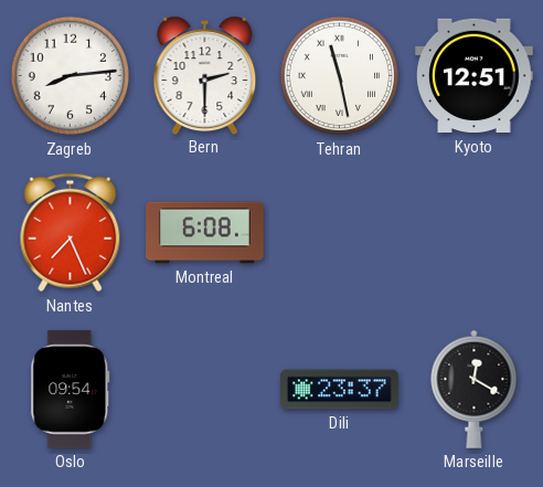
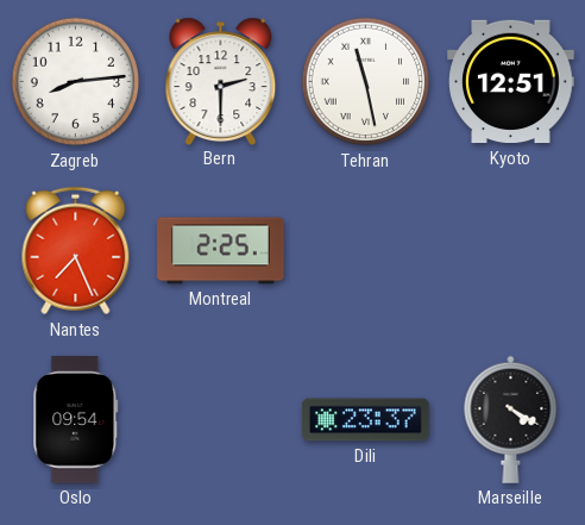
Montreal: 6:08 -> 2:25 (221, 251)
Marseille: 12:20 -> 4:20 (511, 419)
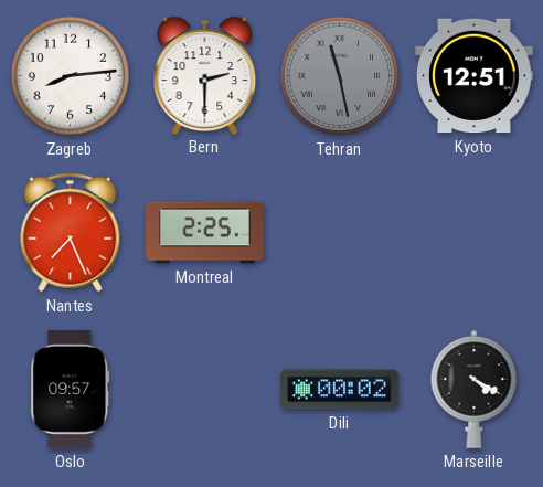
Tehran dial: white -> grey (340, 76)
Oslo: 09:54 -> 09:57 (71, 390)
Dili: 23:37 -> 00:02 (340, 390)
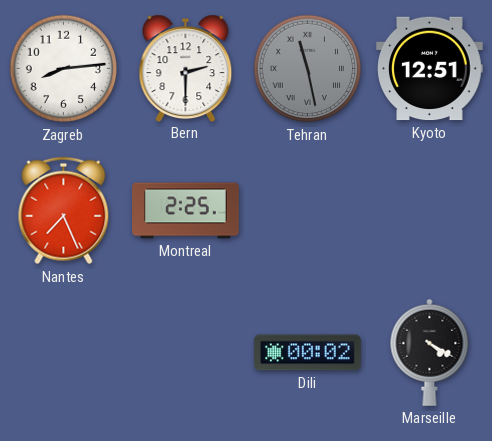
Oslo: 09:57 -> none (71, 390)
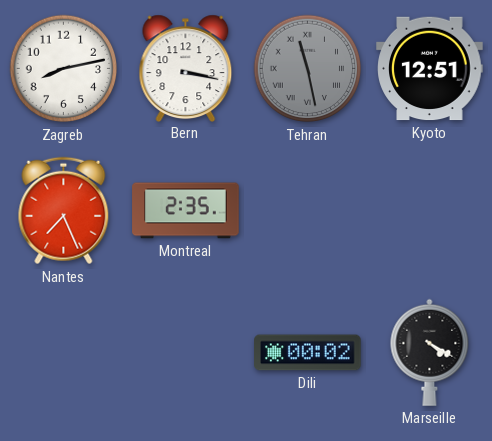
Zagreb: 8:14 -> 8:13 (64, 69)
Bern: 2:30 -> 3:17 (186, 68)
Montreal: 2:25 -> 2:35 (186, 211)
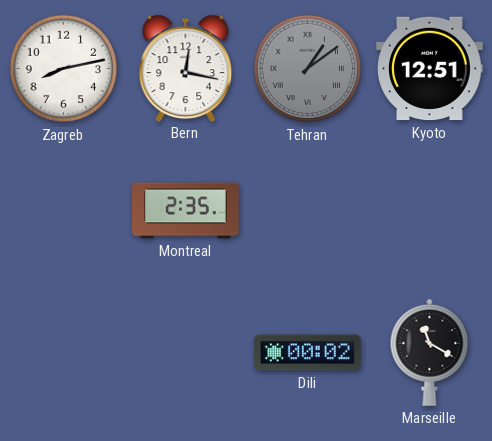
Bern: 3:17 -> 12:17 (186, 68)
Tehran: 11:28 -> 1:09 (308, 69)
Nantes: 7:26 -> none (64, 211)
Marseille: 4:20 -> 11:20 (430, 352)
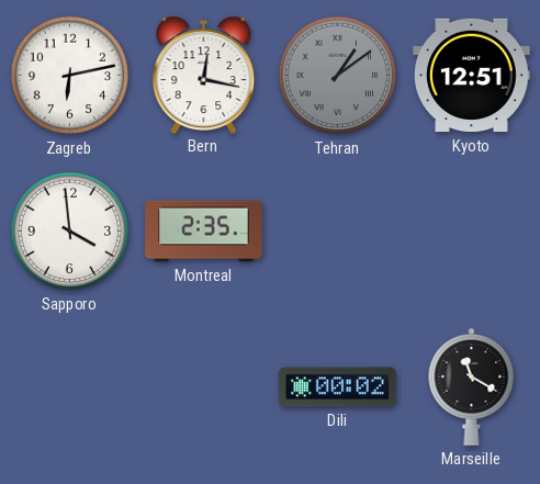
Zagreb: 8:13 -> 6:13 (70, 76)
Sapporo: none -> 3:59 (70, 232)
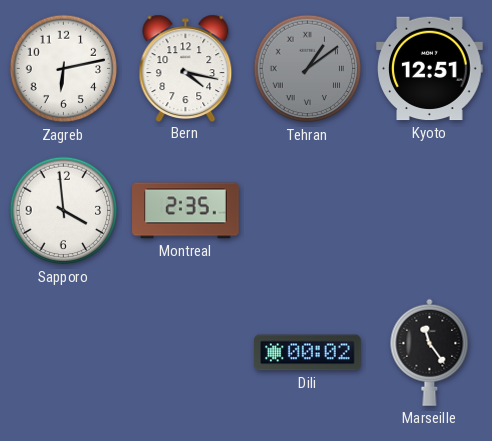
Bern: 12:17 -> 4:17 (186, 68)
Marseille: 11:20 -> 11:24 (430, 352)
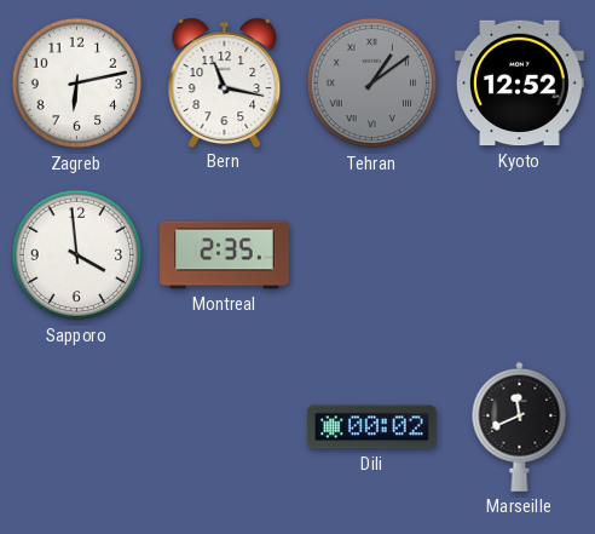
Bern: 4:17 -> 11:17 (225, 82)
Kyoto: 12:51 -> 12:52 (520, 84)
Marseille: 11:24 -> 11:41 (520, 426)
